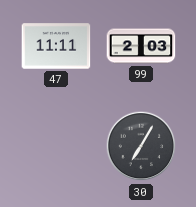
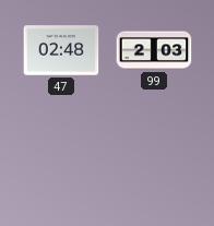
47: 11:11 -> 02:48 (61, 50)
30: 7:05 -> none (141, 146)
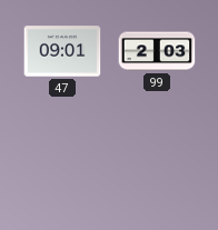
47: 02:48 -> 09:01 (62, 51)
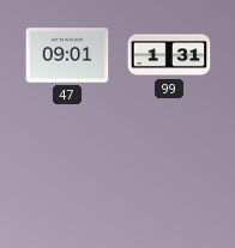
99: 2:03 -> 1:31 (169, 55)
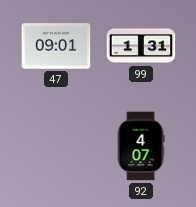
92: none -> 4:07 (141, 146)
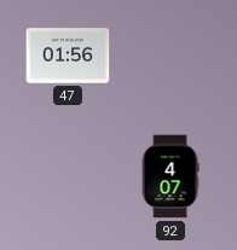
47: 09:01 -> 01:56 (68, 56)
99: 1:31 -> none (141, 46)
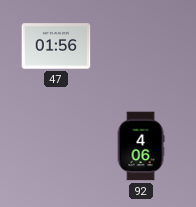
92: 4:07 -> 4:06 (141, 146)
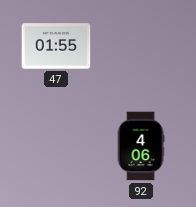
47: 01:56 -> 01:55 (56, 46)
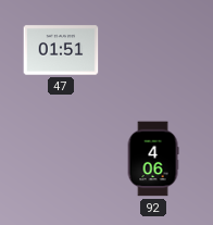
47: 01:55 -> 01:51 (61, 50)
